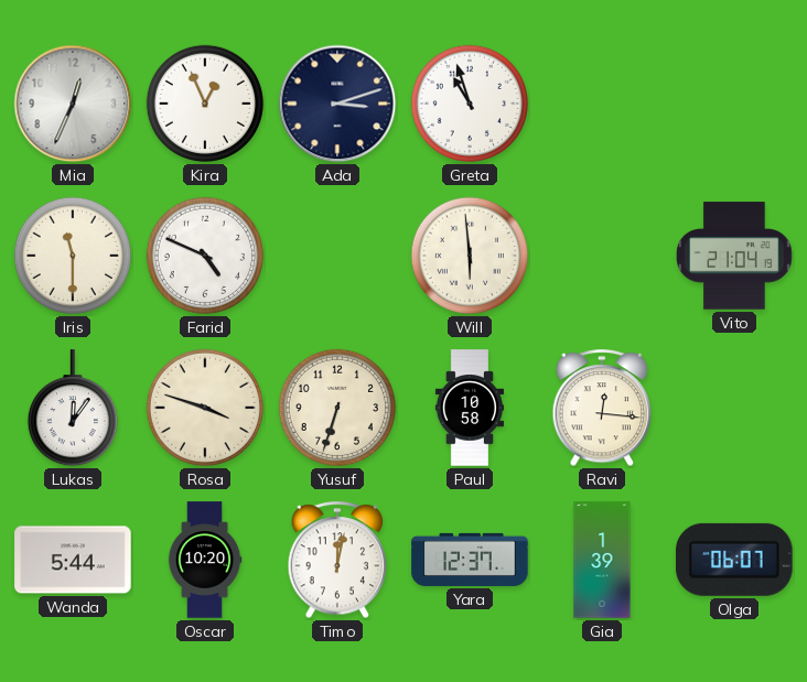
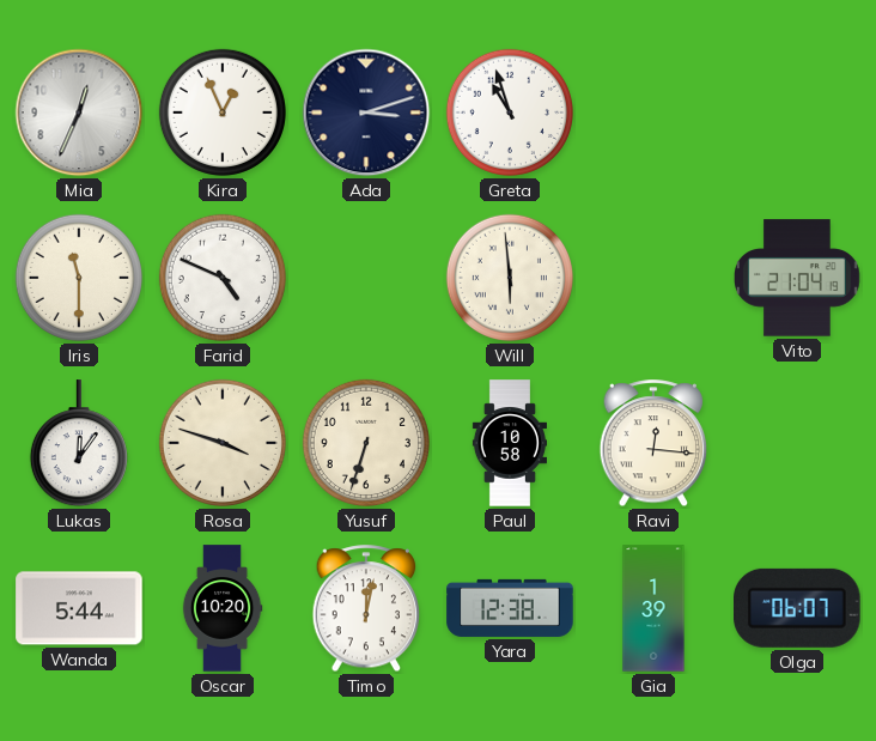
Yara: 12:37 -> 12:38 (510, 608)
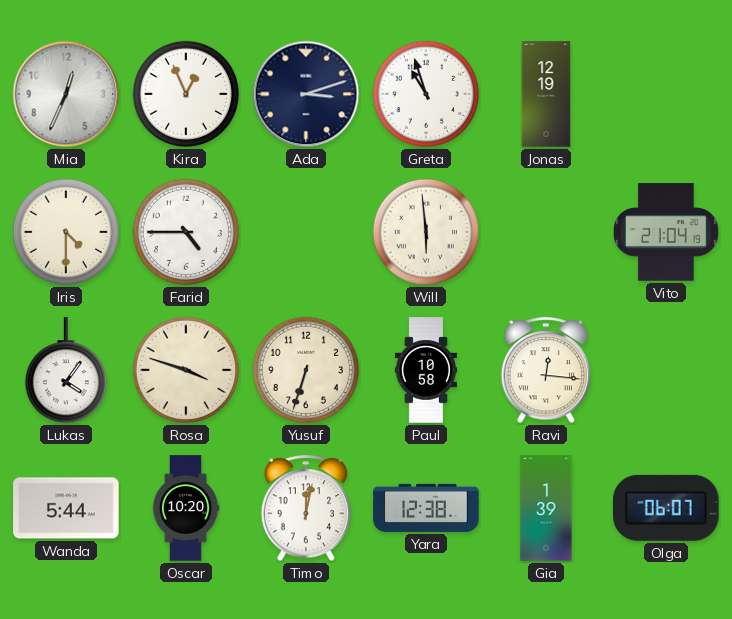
Jonas: none -> 12:19 (546, 94)
Iris: 11:30 -> 4:30 (66, 232)
Farid: 4:49 -> 4:45 (186, 232)
Lukas: 12:06 -> 4:06 (66, 371)
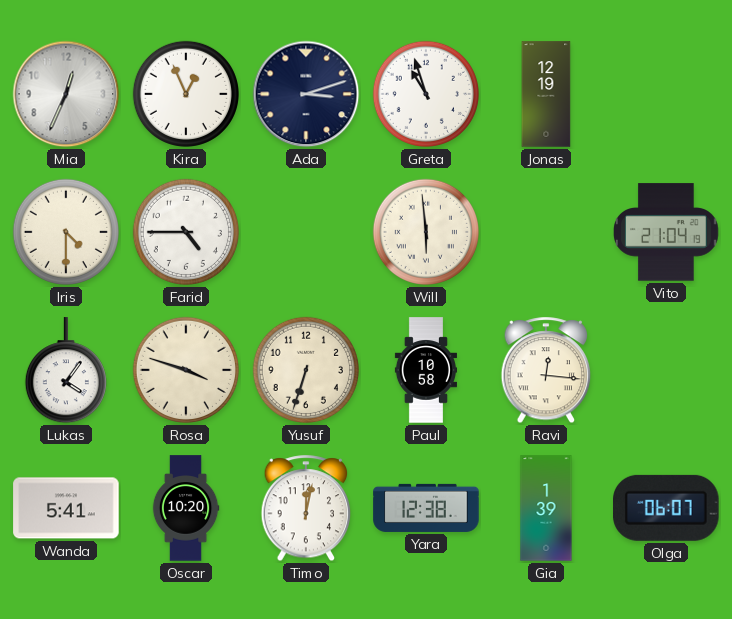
Wanda: 5:44 -> 5:41 (66, 508)
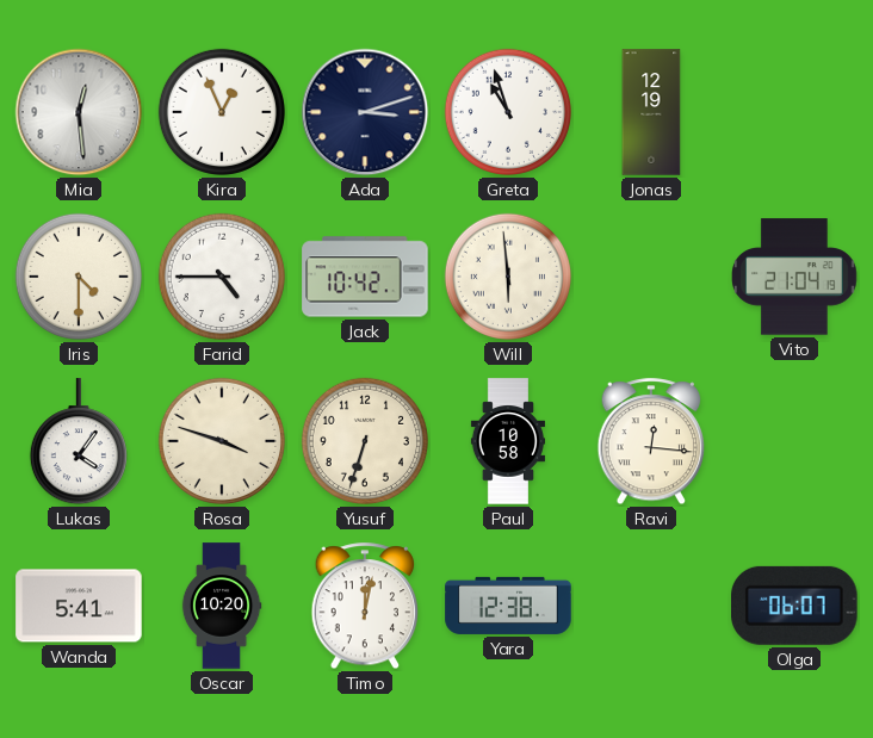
Mia: 12:34 -> 12:29 (79, 112)
Jack: none -> 10:42 (365, 277)
Gia: 1:39 -> none (546, 508)
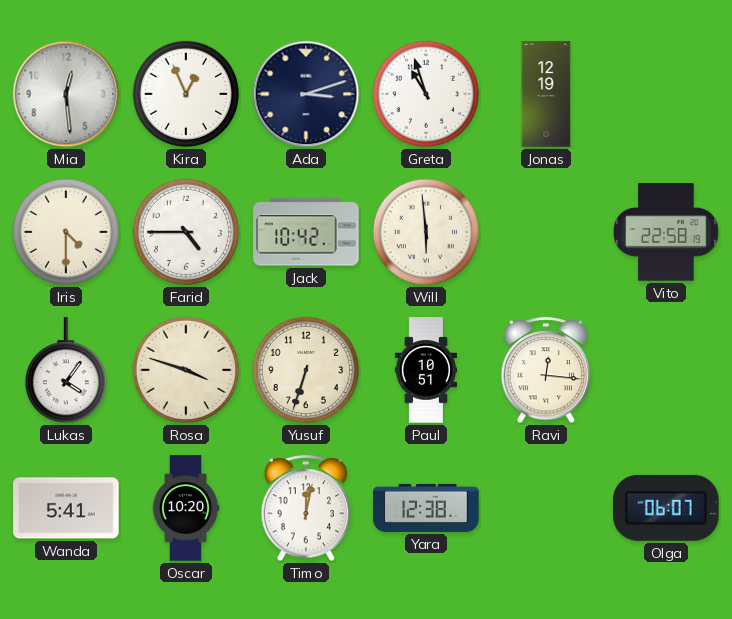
Vito: 21:04 -> 22:58 (667, 232)
Paul: 10:58 -> 10:51 (425, 370)
